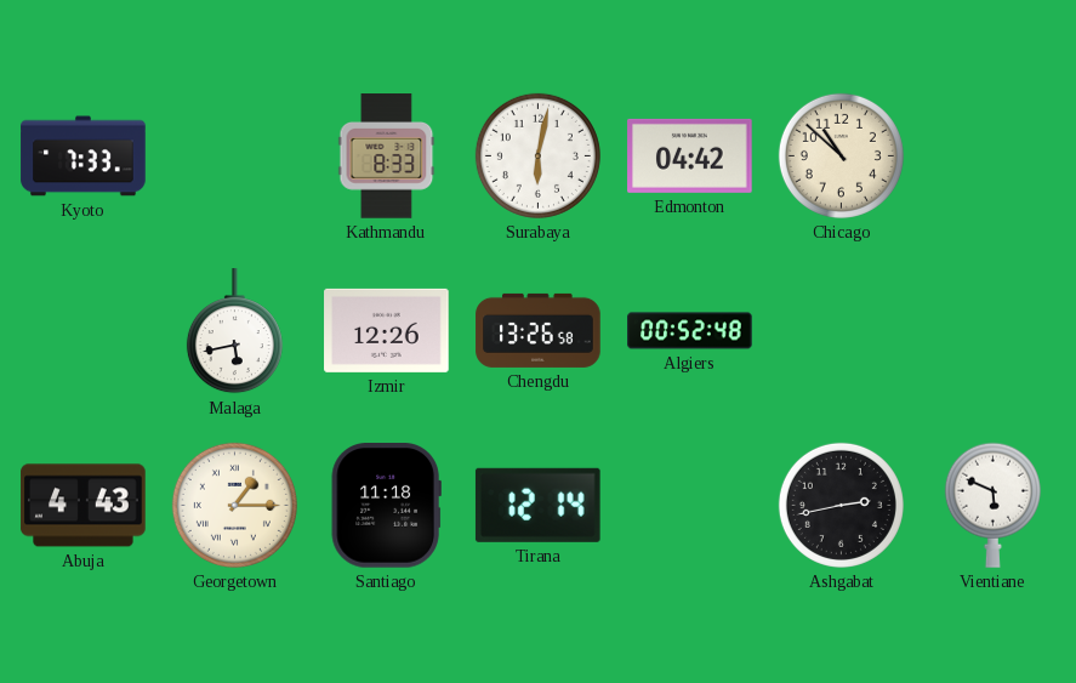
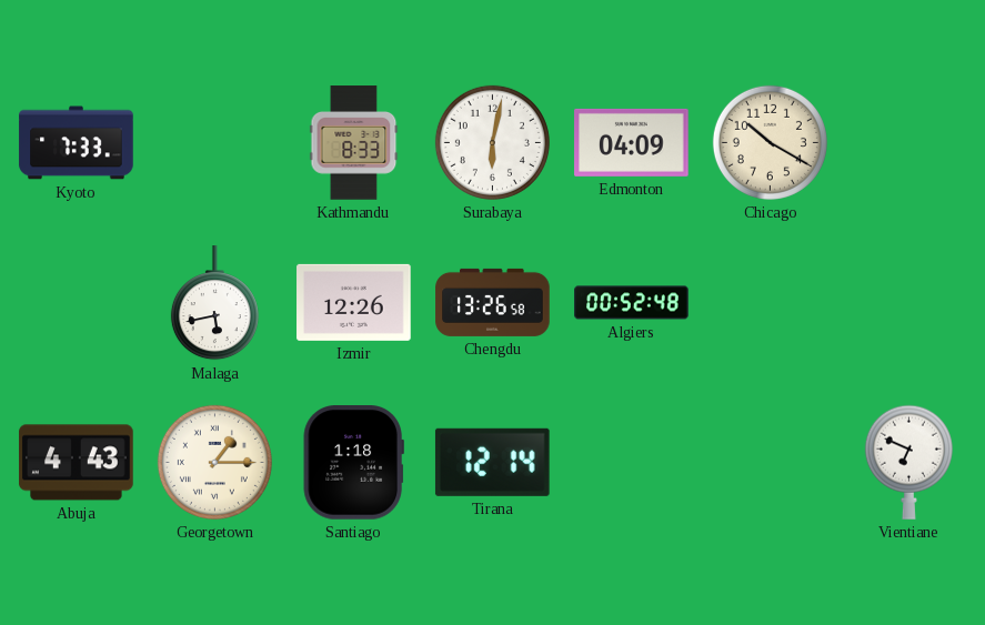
Edmonton: 04:42 -> 04:09 (632, 142)
Chicago: 10:52 -> 10:20 (770, 142)
Santiago: 11:18 -> 1:18 (353, 463)
Ashgabat: 2:43 -> none (841, 505)
Vientiane: 5:49 -> 6:49 (908, 462)
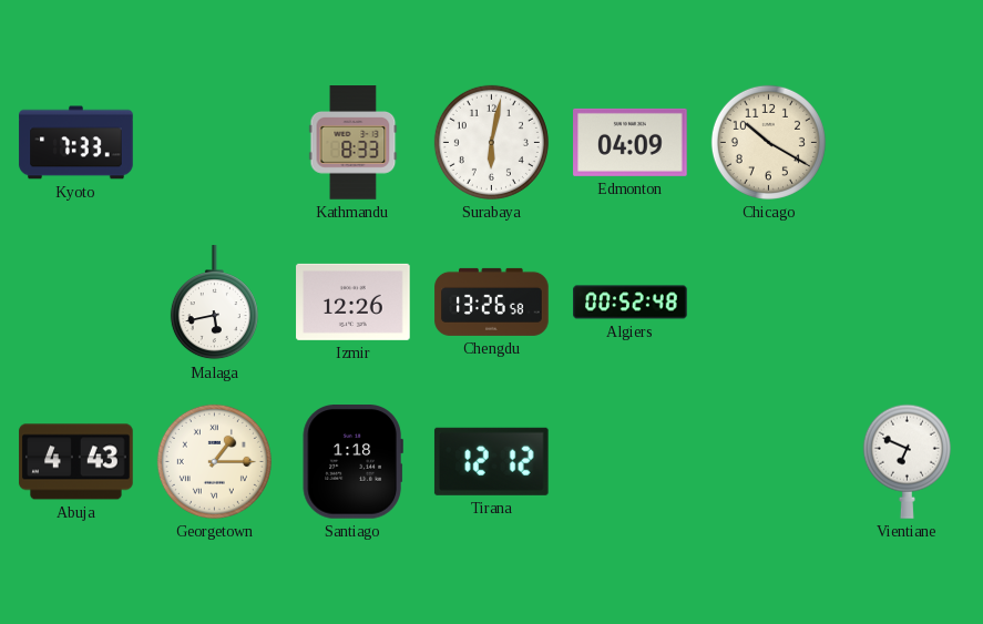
Tirana: 12:14 -> 12:12 (491, 461)
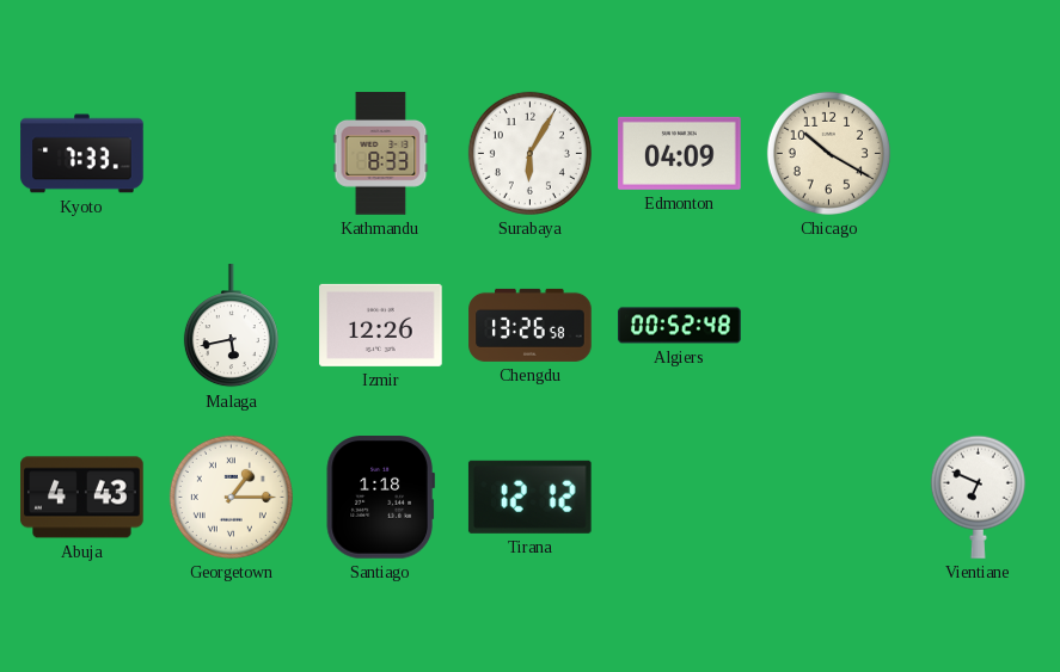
Surabaya: 6:02 -> 6:05 (529, 153)
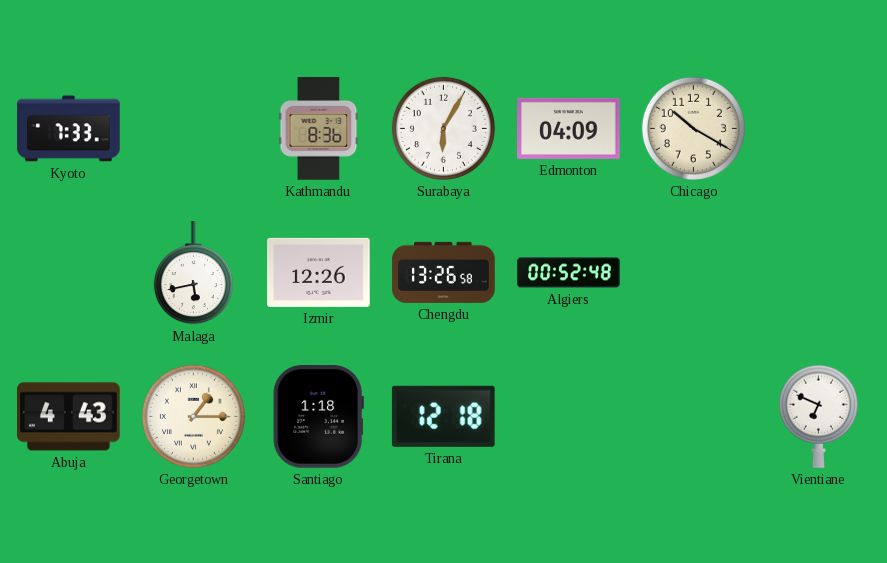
Kathmandu: 8:33 -> 8:36 (319, 129)
Tirana: 12:12 -> 12:18 (443, 416)
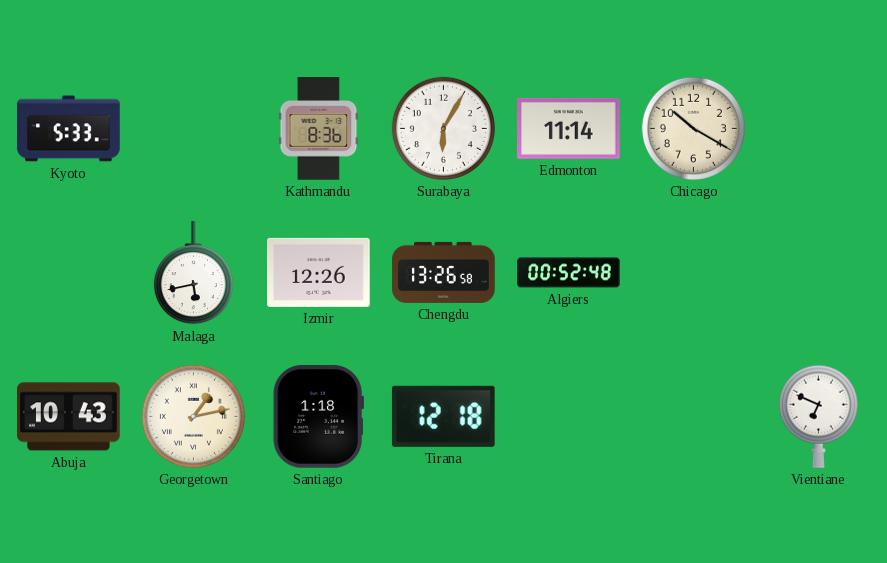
Kyoto: 7:33 -> 5:33 (69, 129)
Edmonton: 04:09 -> 11:14 (569, 128)
Abuja: 4:43 -> 10:43 (69, 417)
Georgetown: 1:15 -> 1:13 (193, 416)
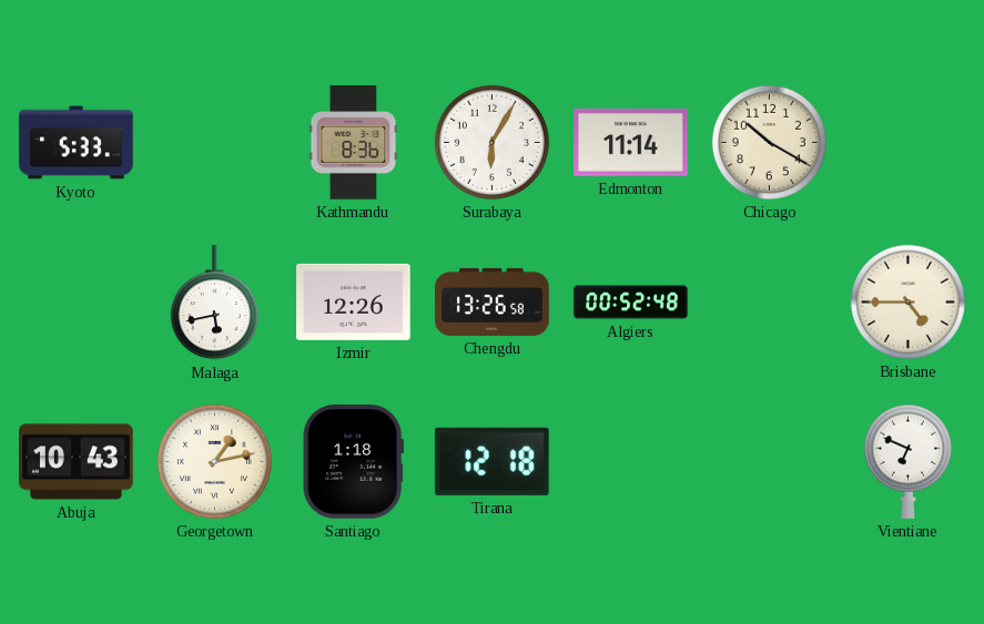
Brisbane: none -> 4:45 (907, 301)
